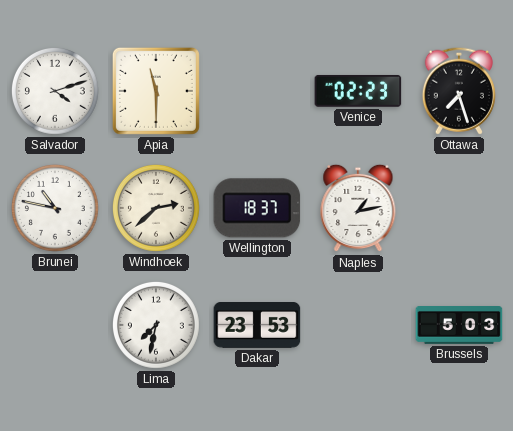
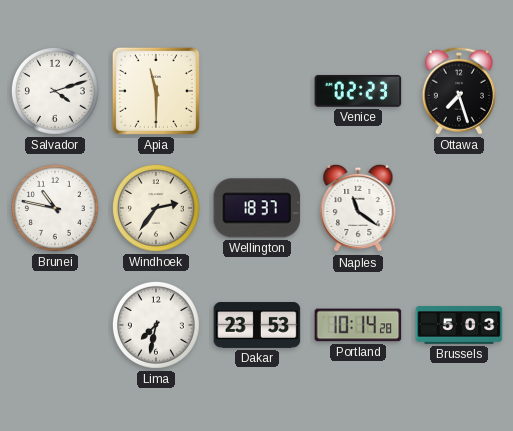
Windhoek: 2:38 -> 2:36 (156, 208)
Naples: 1:13 -> 11:21 (358, 208)
Portland: none -> 10:14 (358, 325)
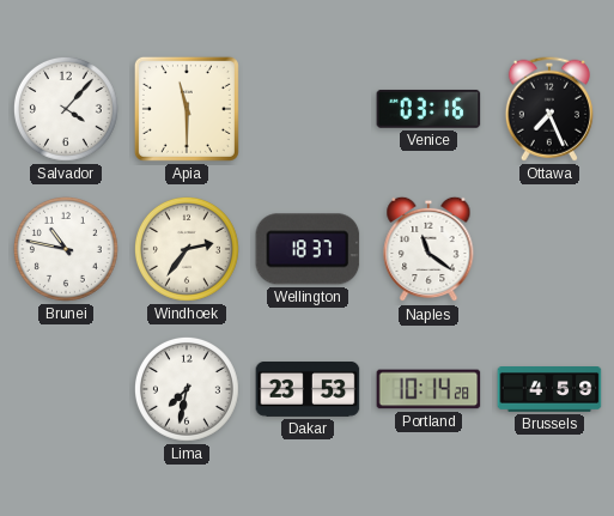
Salvador: 4:12 -> 4:07 (66, 109)
Venice: 02:23 -> 03:16 (428, 109)
Ottawa: 7:27 -> 7:26 (549, 109)
Brussels: 5:03 -> 4:59 (549, 390)
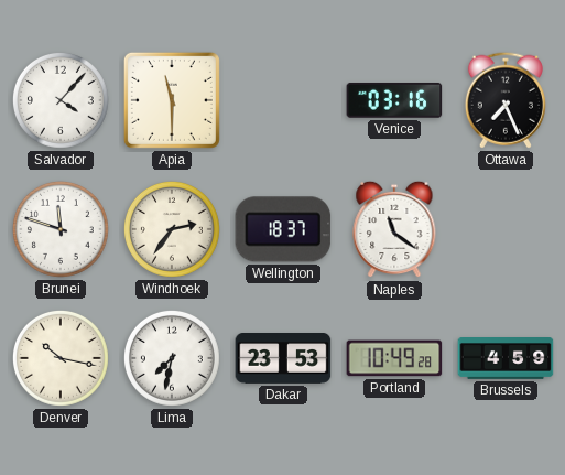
Brunei: 10:47 -> 11:48 (61, 229)
Denver: none -> 10:17 (61, 358)
Portland: 10:14 -> 10:49 (394, 358)
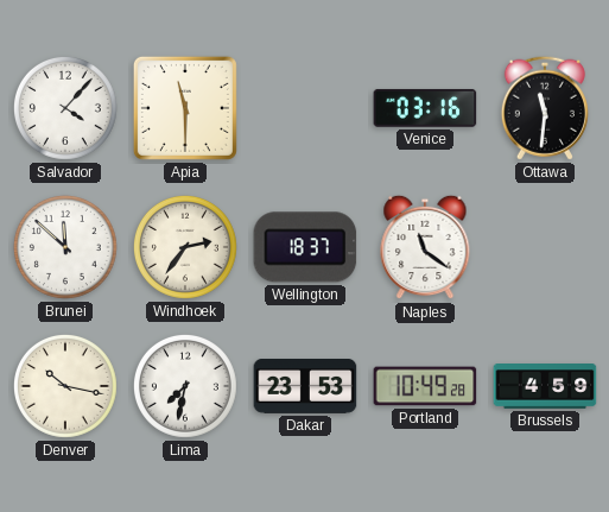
Ottawa: 7:26 -> 11:31 (545, 108)
Brunei: 11:48 -> 11:52 (65, 247)
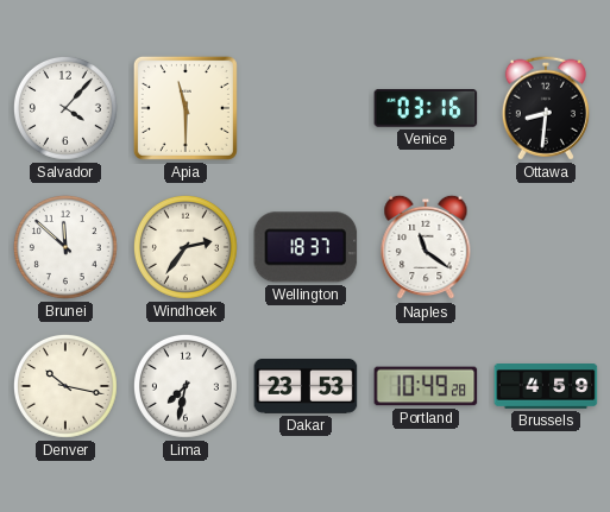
Ottawa: 11:31 -> 8:31 (546, 108)
